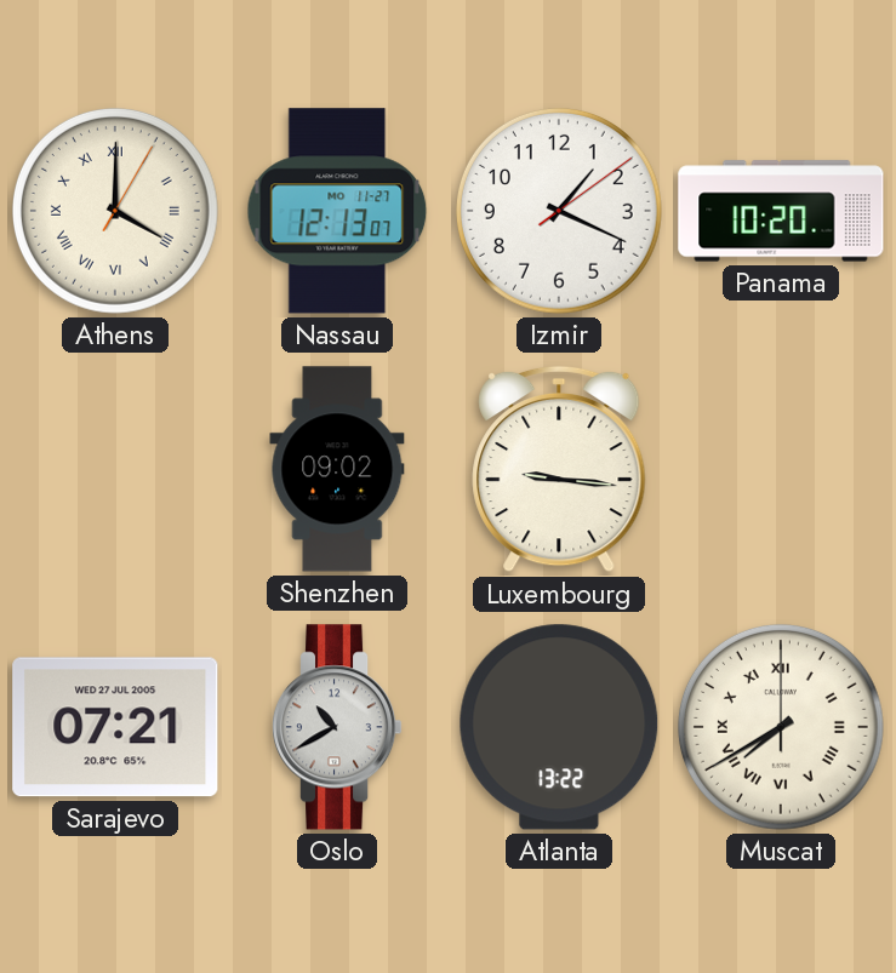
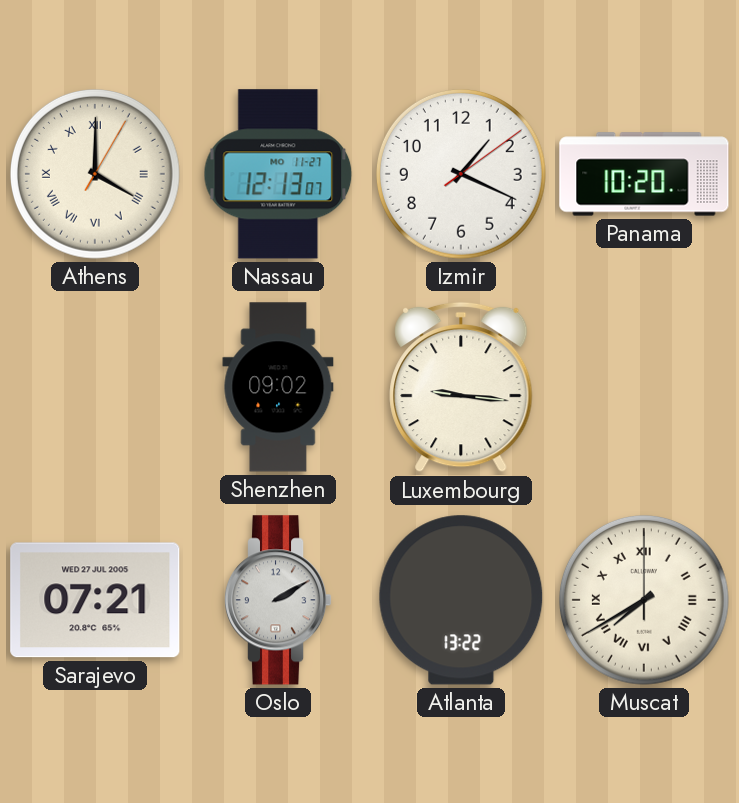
Oslo: 10:40 -> 2:10 (278, 600)
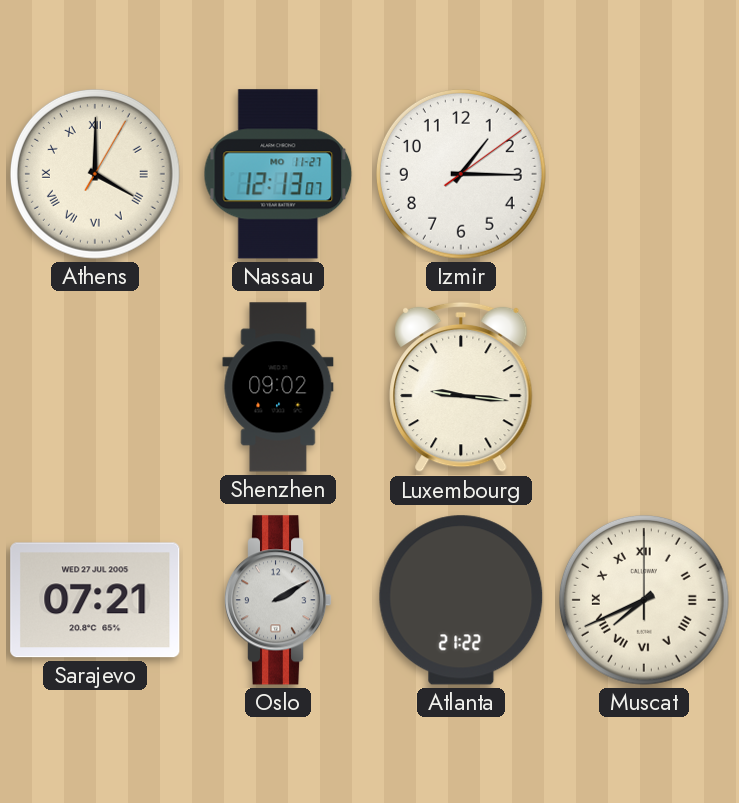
Izmir: 1:19 -> 1:15 (461, 174)
Panama: 10:20 -> none (644, 174)
Atlanta: 13:22 -> 21:22 (461, 600)
Muscat: 7:40 -> 7:41 (644, 600)
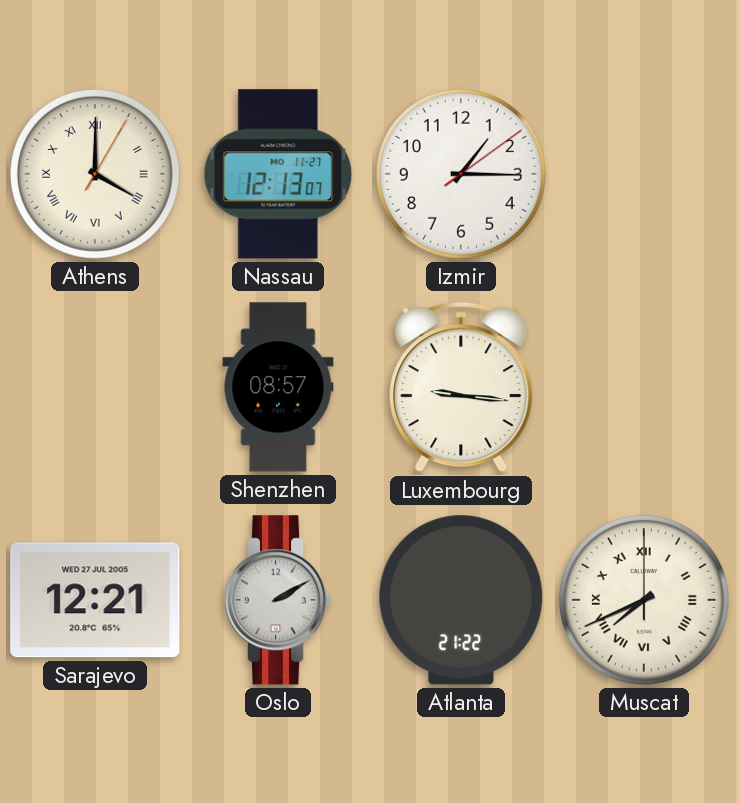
Shenzhen: 09:02 -> 08:57 (278, 387)
Sarajevo: 07:21 -> 12:21 (95, 600)
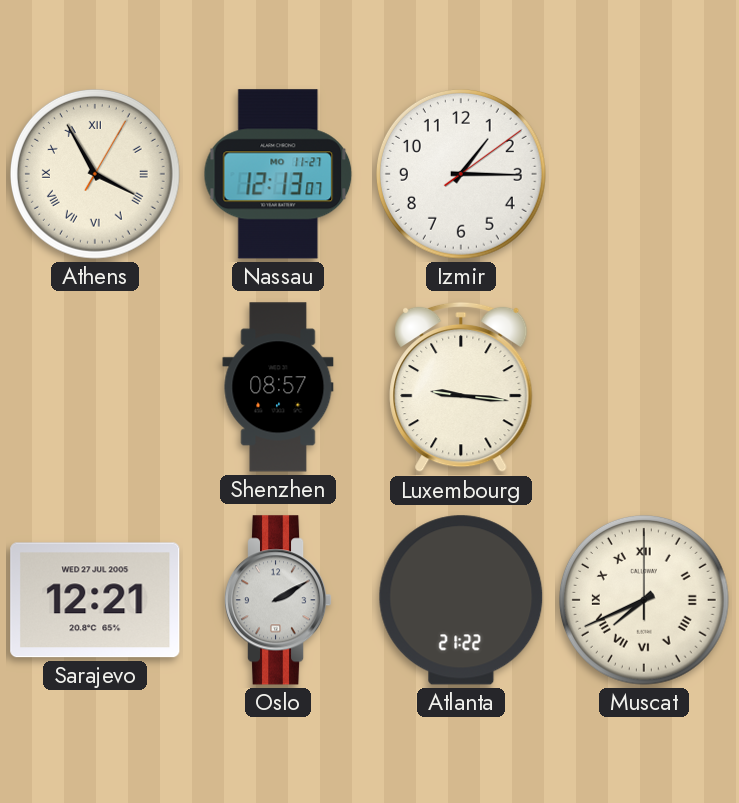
Athens: 4:00 -> 3:55 (95, 174)
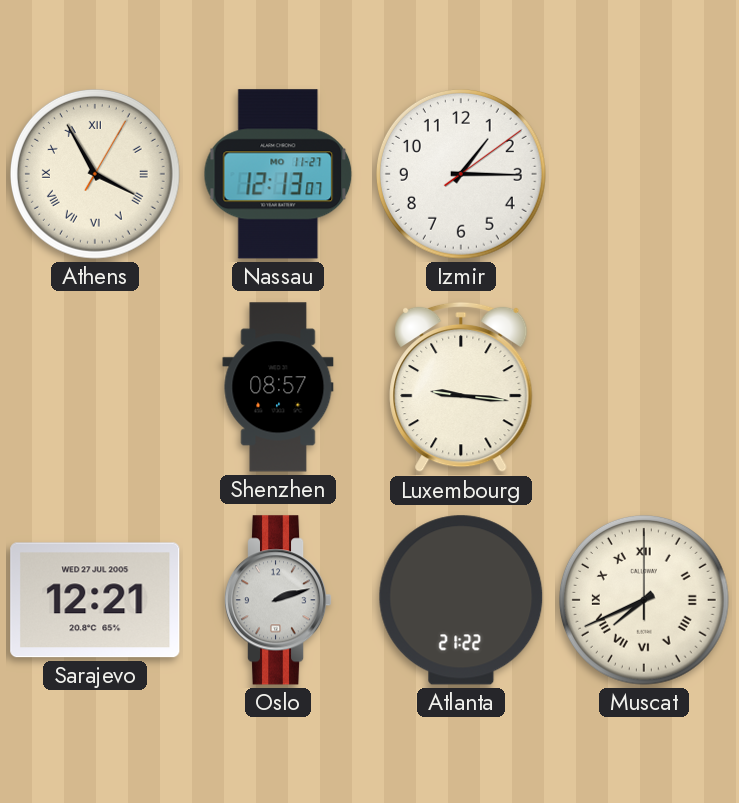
Oslo: 2:10 -> 2:12 (278, 600)
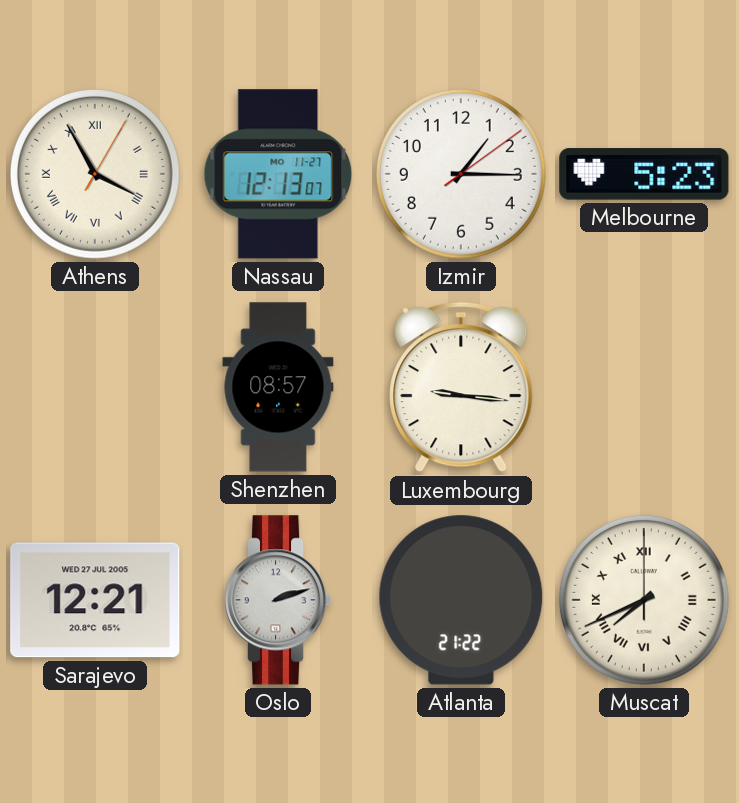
Melbourne: none -> 5:23 (644, 174)
